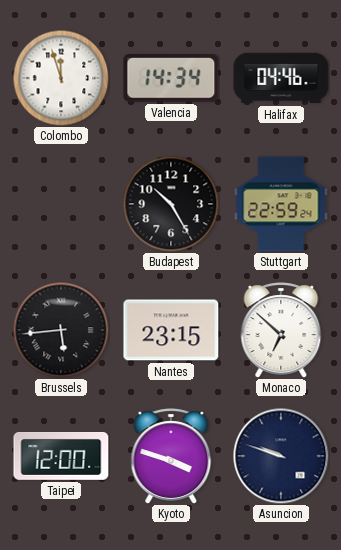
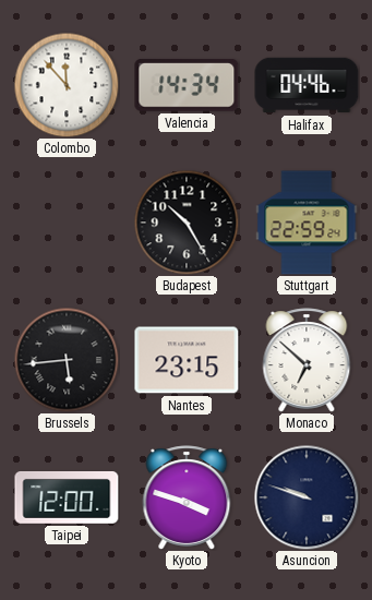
Colombo: 11:57 -> 11:53 (67, 85)
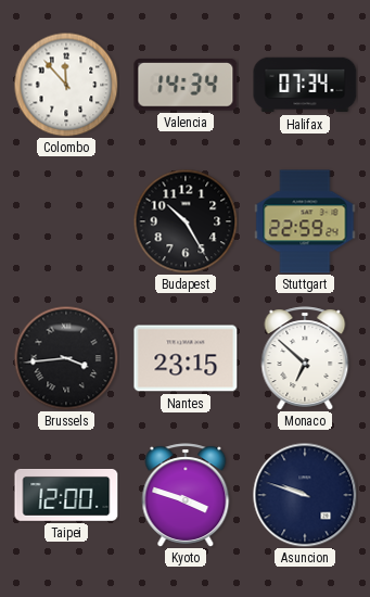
Halifax: 04:46 -> 07:34 (305, 85)
Brussels: 5:44 -> 3:44 (66, 358)
